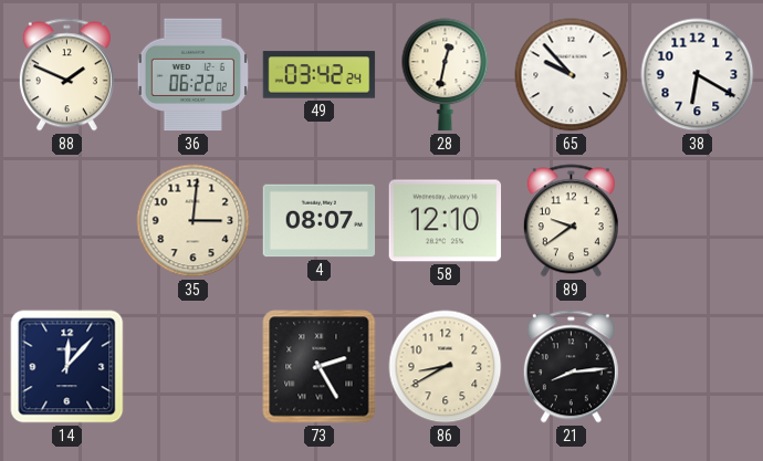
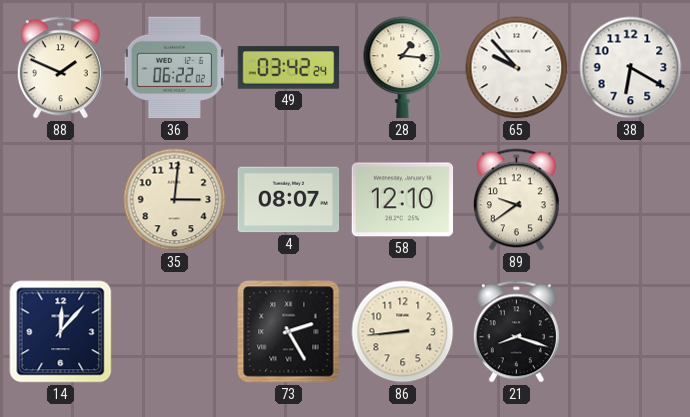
28: 12:32 -> 1:16 (403, 68)
86: 8:40 -> 8:44 (403, 332)
21: 8:14 -> 8:18 (516, 332)
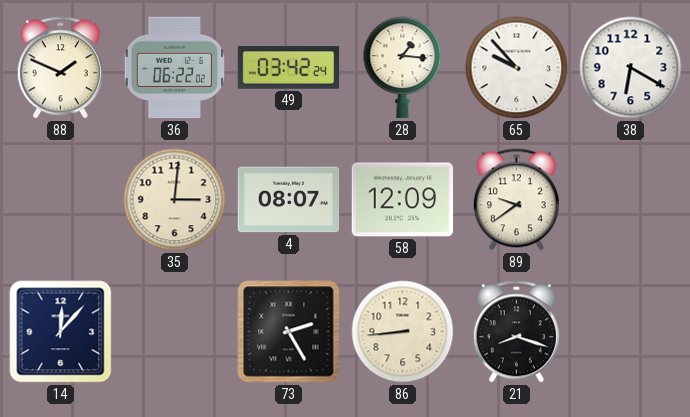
58: 12:10 -> 12:09 (403, 200)
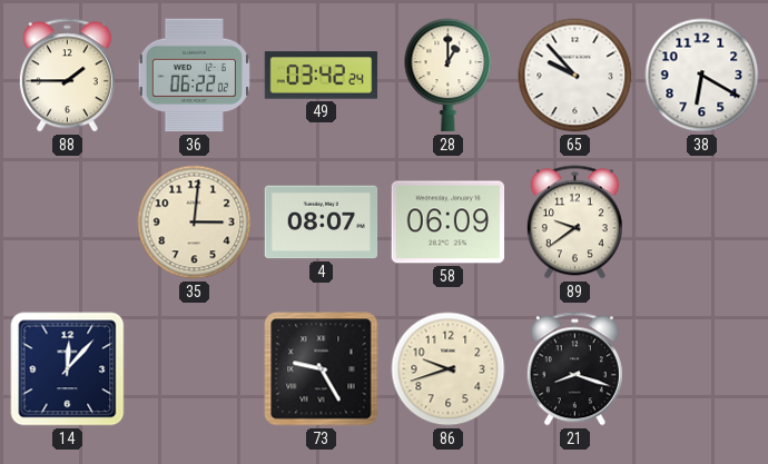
88: 1:49 -> 1:45 (67, 76)
28: 1:16 -> 1:00 (449, 76)
58: 12:09 -> 06:09 (449, 223)
73: 2:25 -> 9:25 (322, 369)
86: 8:44 -> 9:42 (449, 369)
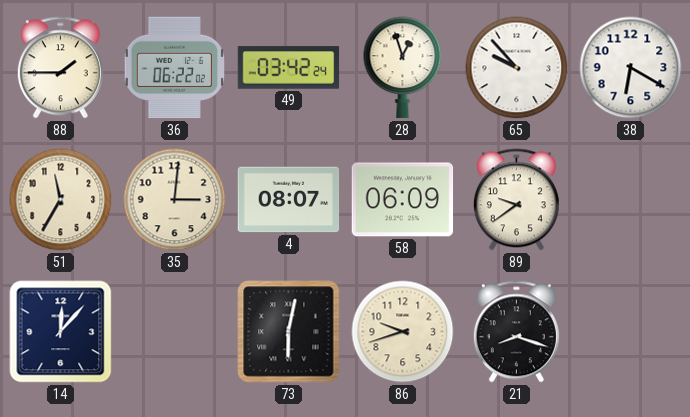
28: 1:00 -> 12:57 (403, 68)
51: none -> 11:35 (61, 200)
73: 9:25 -> 6:02 (289, 332)
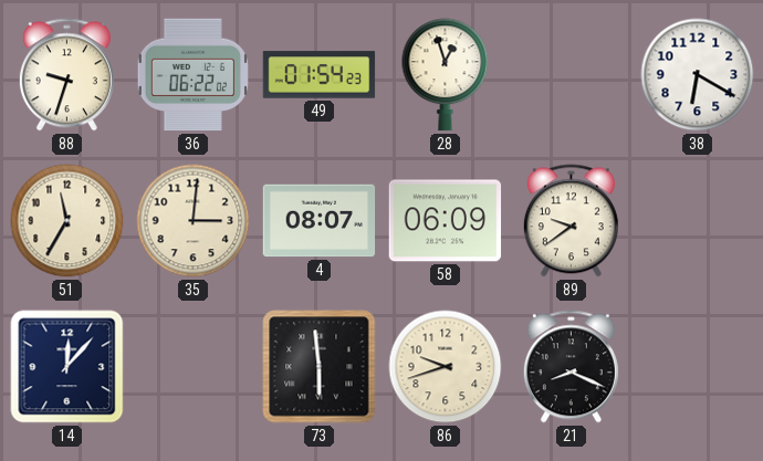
88: 1:45 -> 9:33 (66, 75)
49: 03:42 -> 01:54 (320, 75)
65: 9:53 -> none (517, 68)
73: 6:02 -> 5:59 (320, 367)
21: 8:18 -> 8:19 (571, 367)
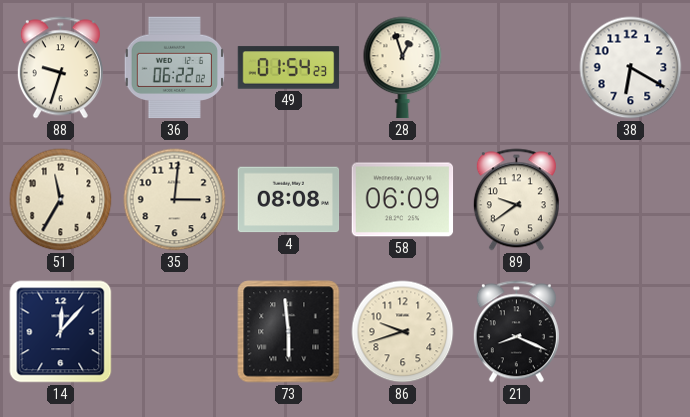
4: 08:07 -> 08:08 (289, 200)
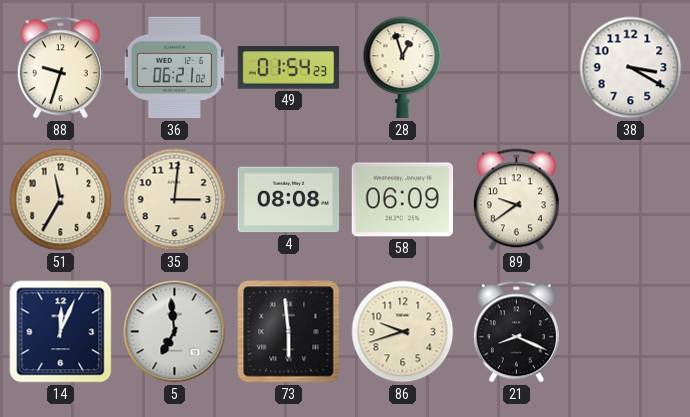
36: 06:22 -> 06:21 (174, 68)
38: 6:20 -> 3:20 (631, 68)
14: 12:07 -> 12:04 (61, 332)
5: none -> 6:59 (175, 332)
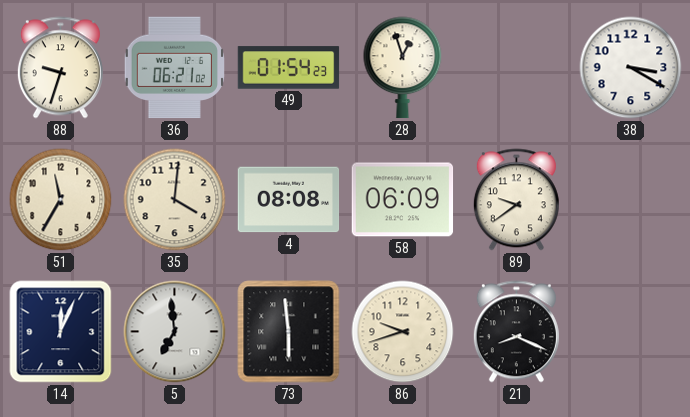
35: 3:01 -> 4:01 (175, 200)
